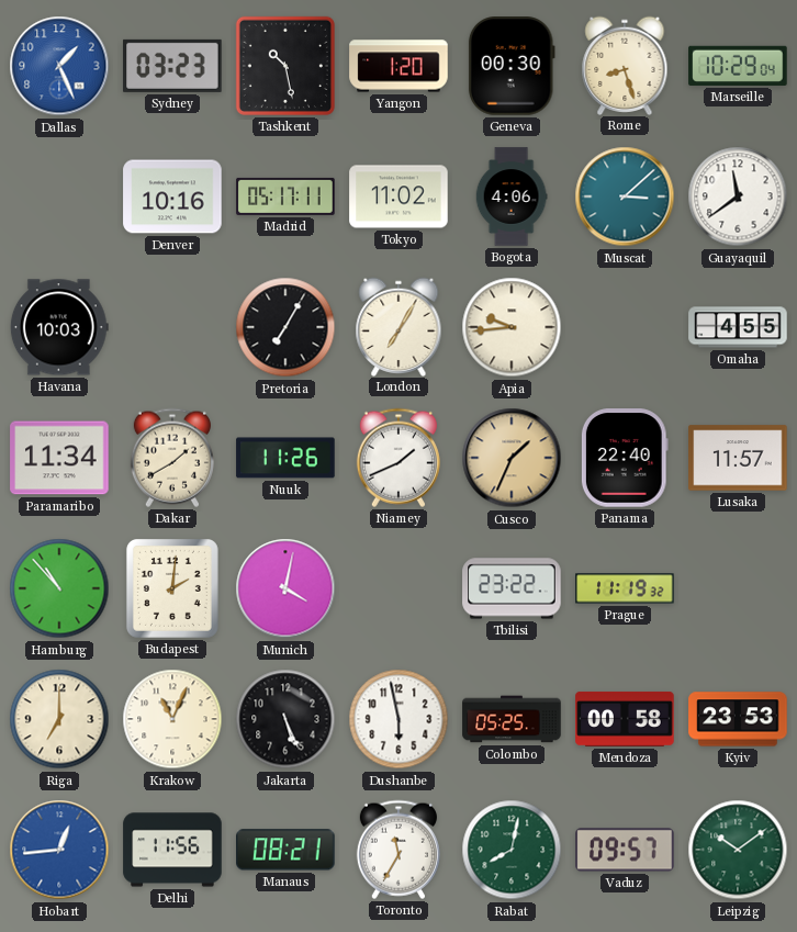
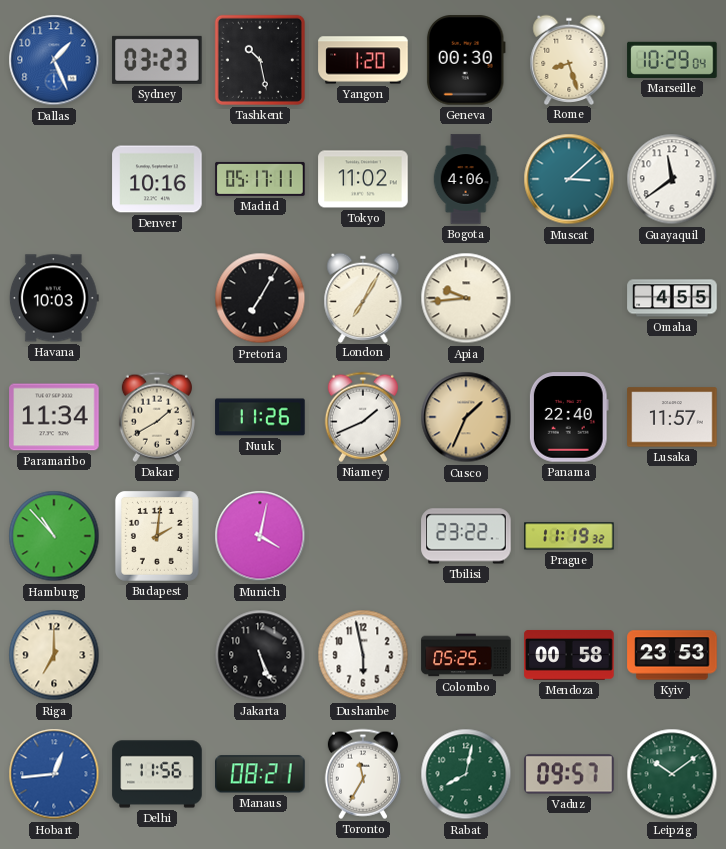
Krakow: 11:04 -> none (172, 719)
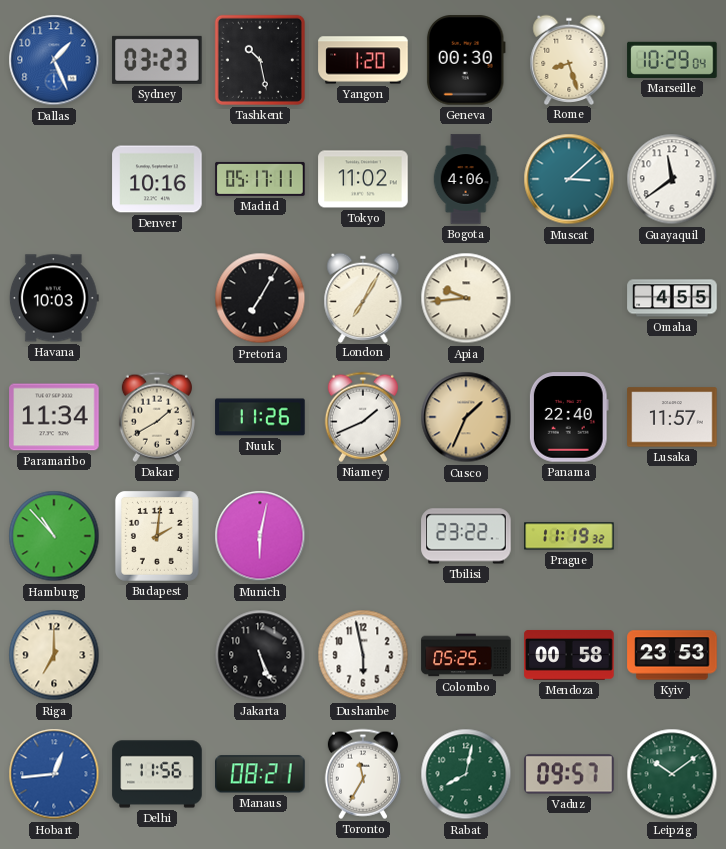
Munich: 4:02 -> 6:02 (260, 536)
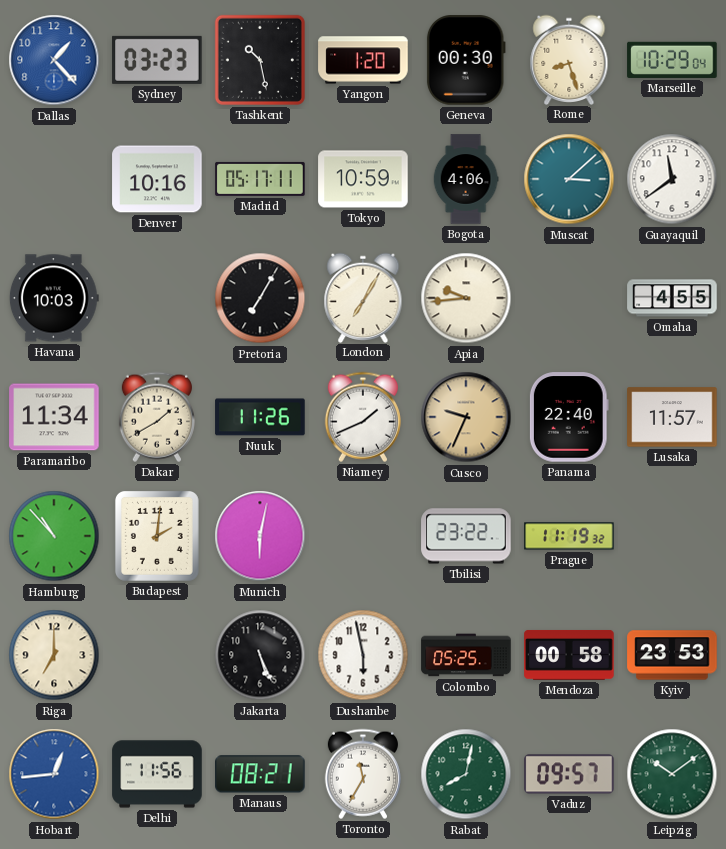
Dallas: 1:26 -> 1:23 (54, 60)
Tokyo: 11:02 -> 10:59 (363, 179)
Cusco: 1:34 -> 9:34 (466, 417)
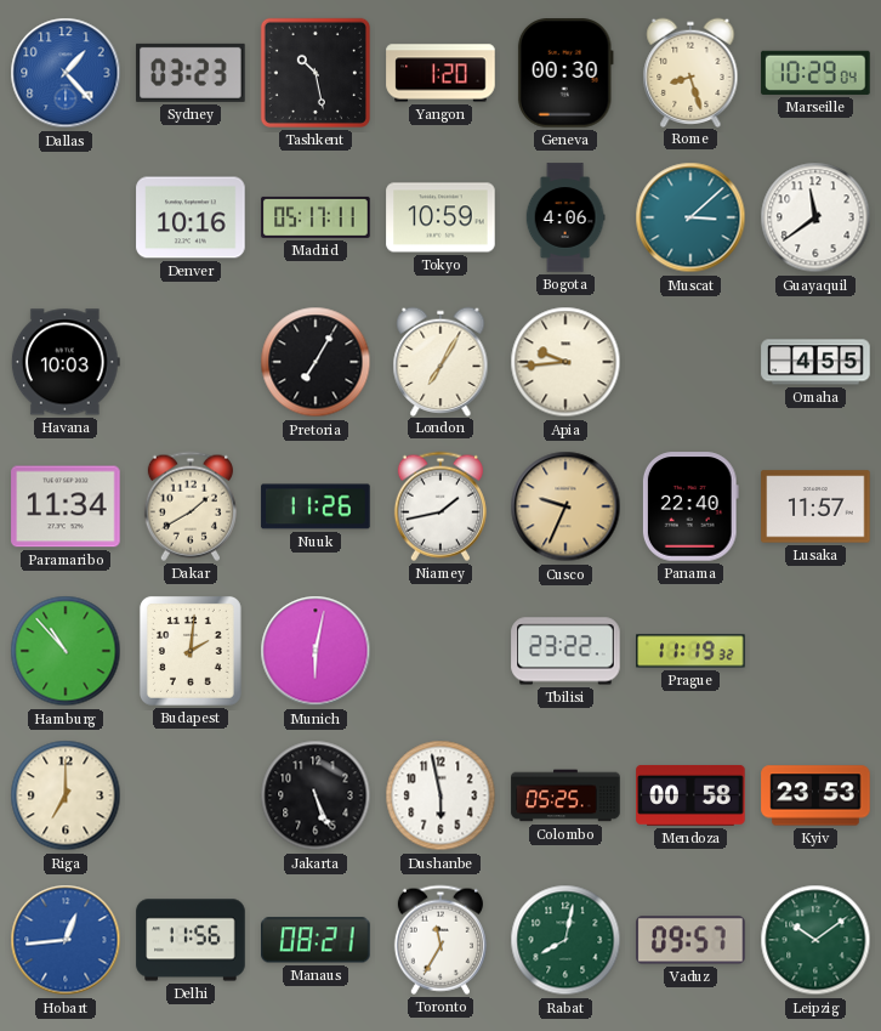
Niamey: 1:41 -> 1:43 (440, 506)
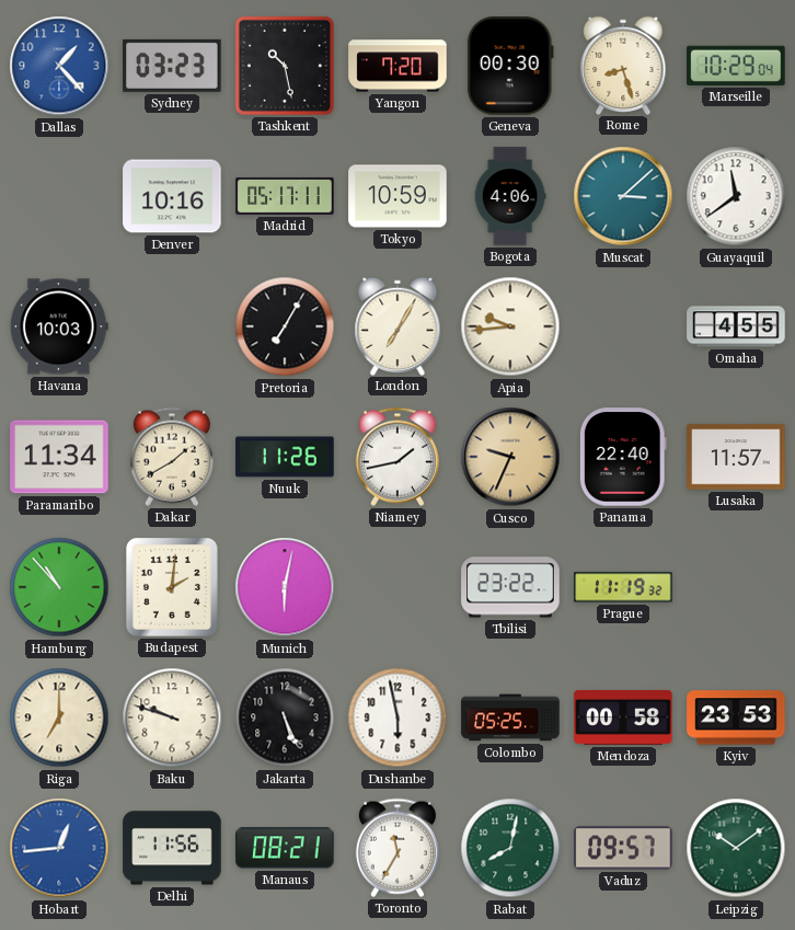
Yangon: 1:20 -> 7:20 (397, 66)
Baku: none -> 9:48 (172, 717)
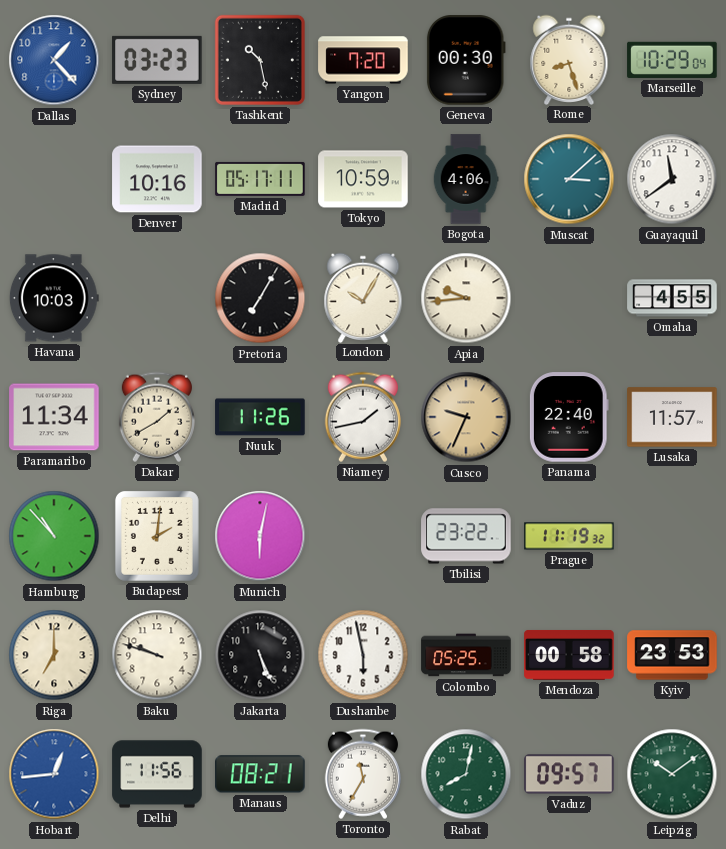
London: 7:05 -> 10:05 (363, 297)
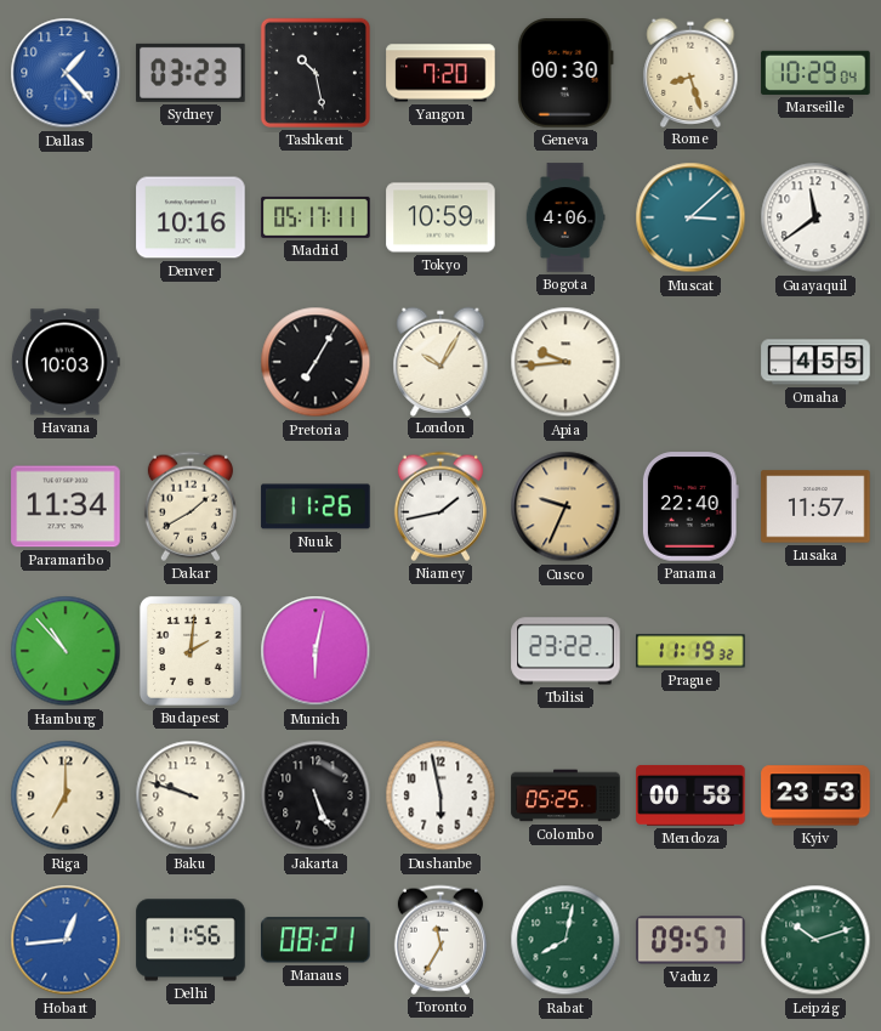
Leipzig: 10:09 -> 10:12 (815, 940)
